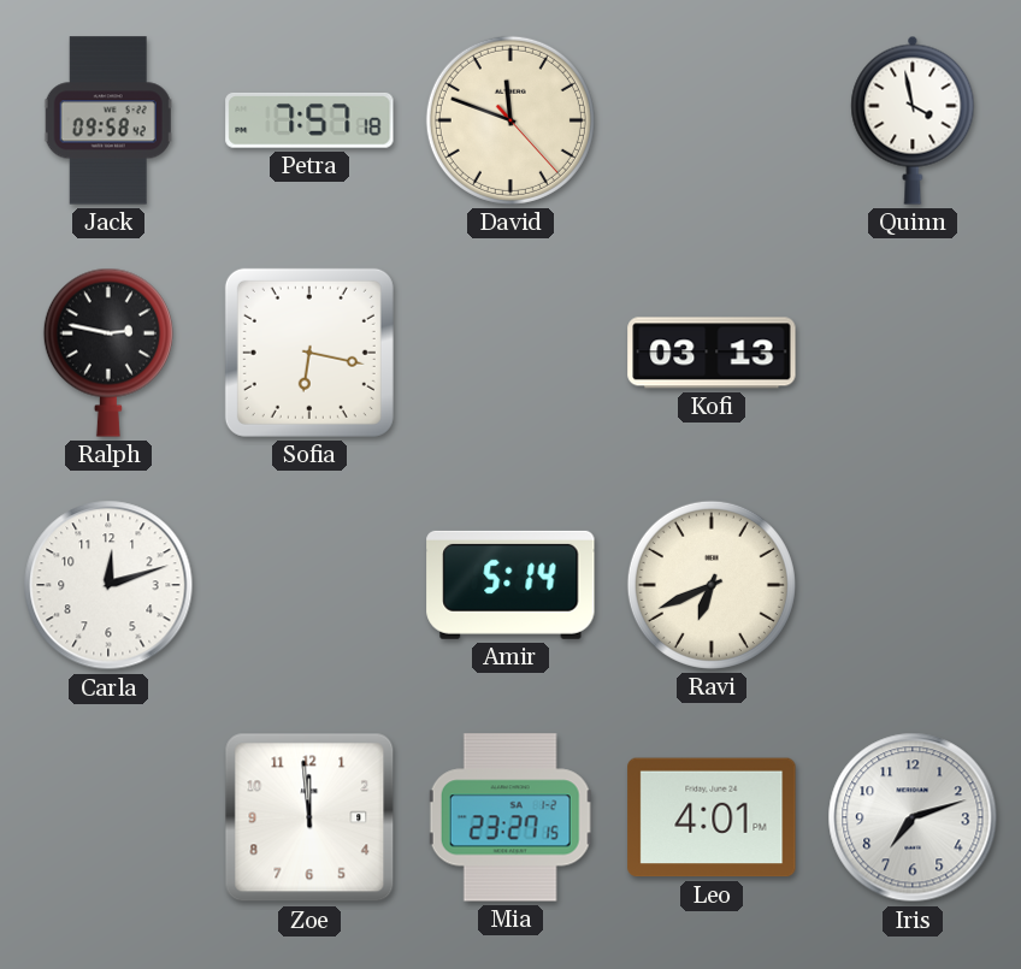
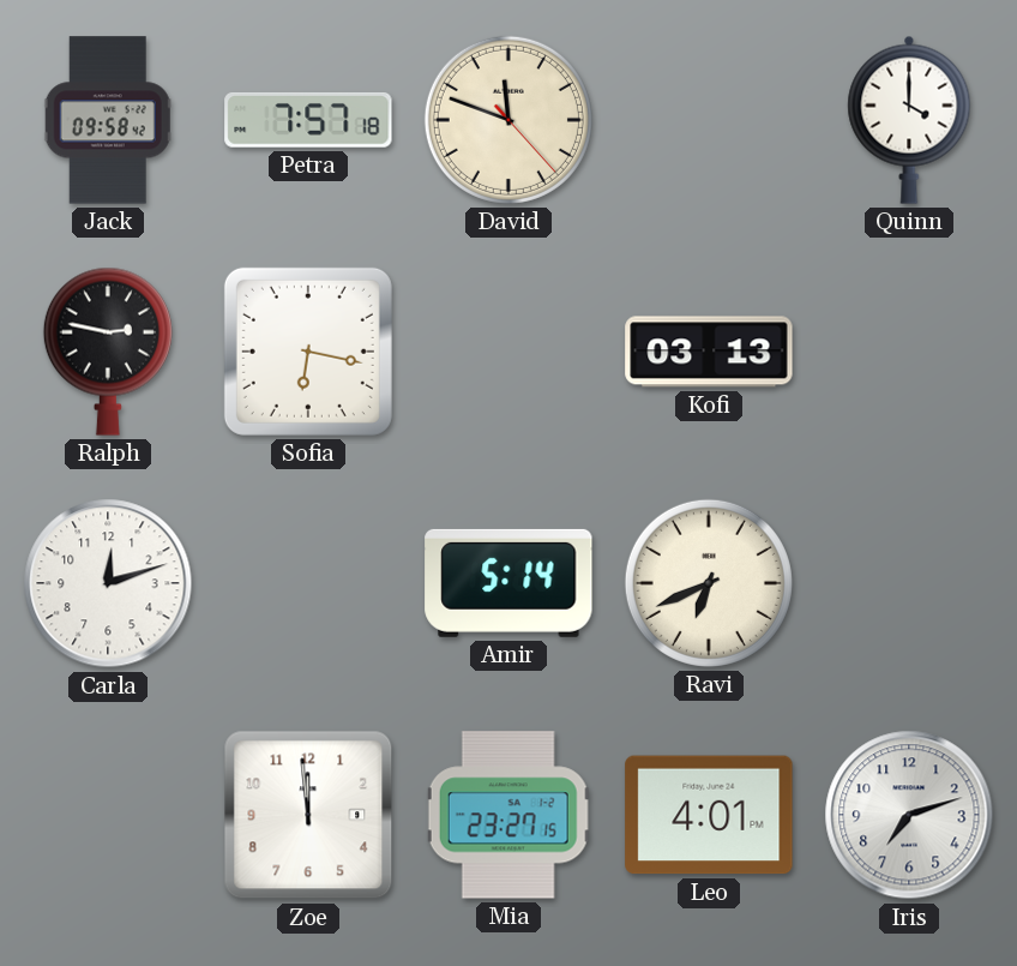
Quinn: 3:58 -> 4:00 (909, 120)
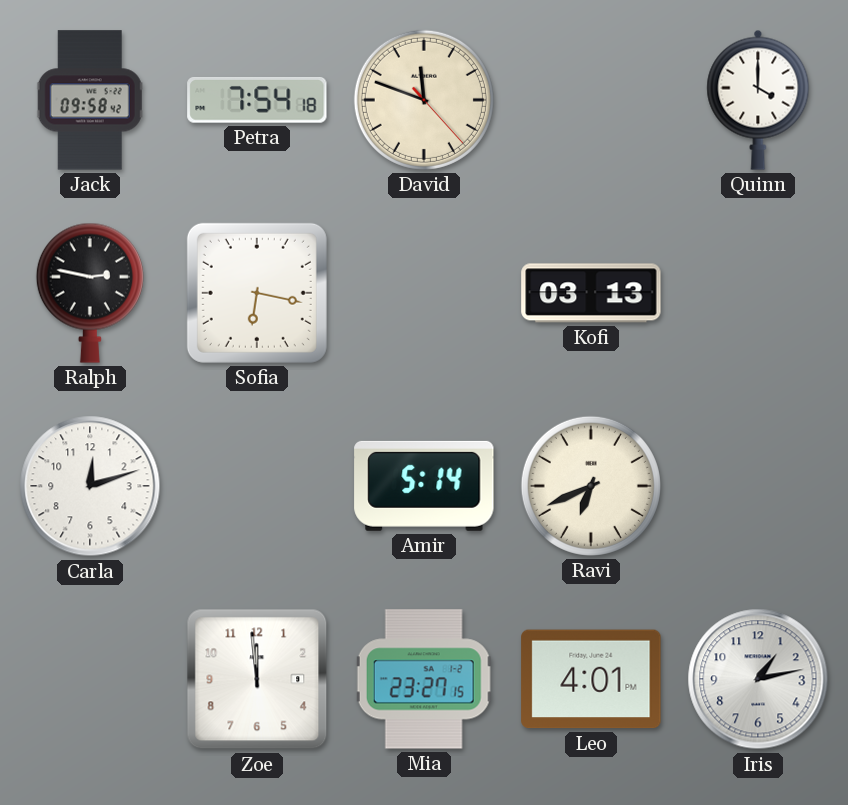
Petra: 7:57 -> 7:54 (257, 100)
Iris: 7:12 -> 1:13 (758, 679)
